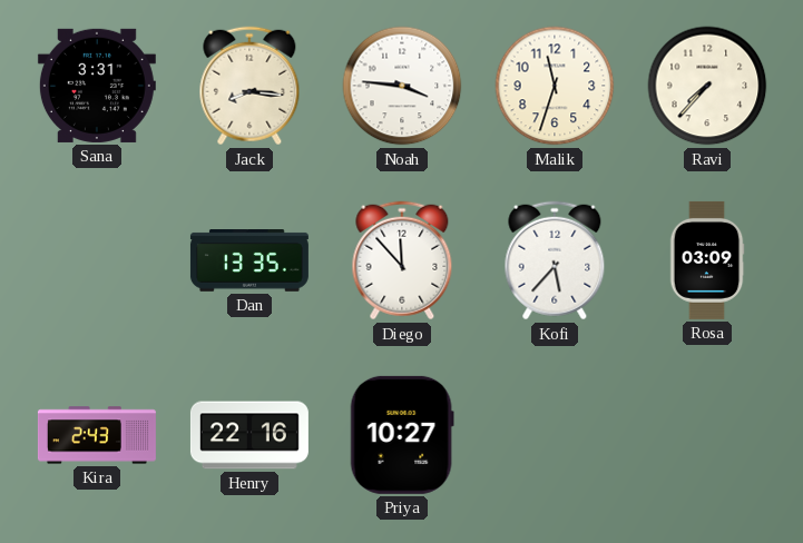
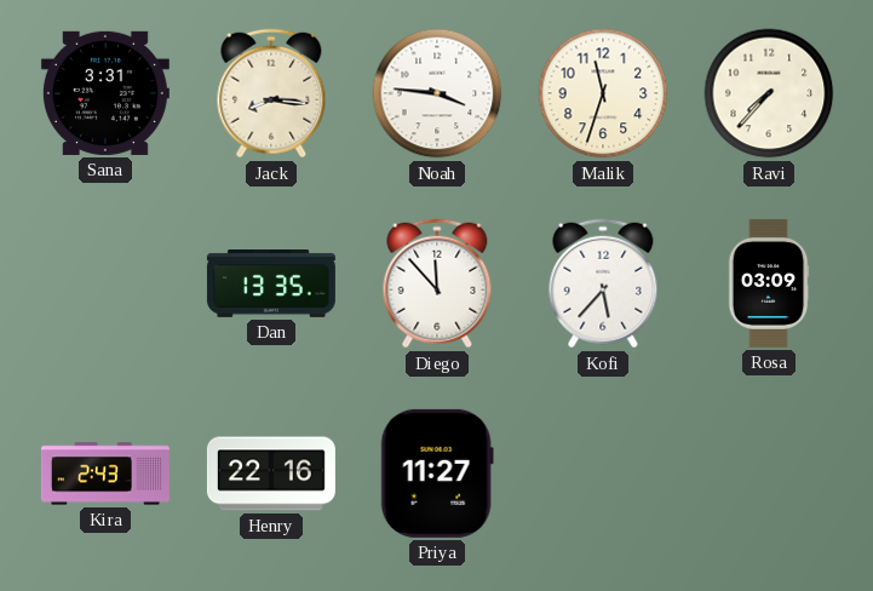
Priya: 10:27 -> 11:27 (437, 474)
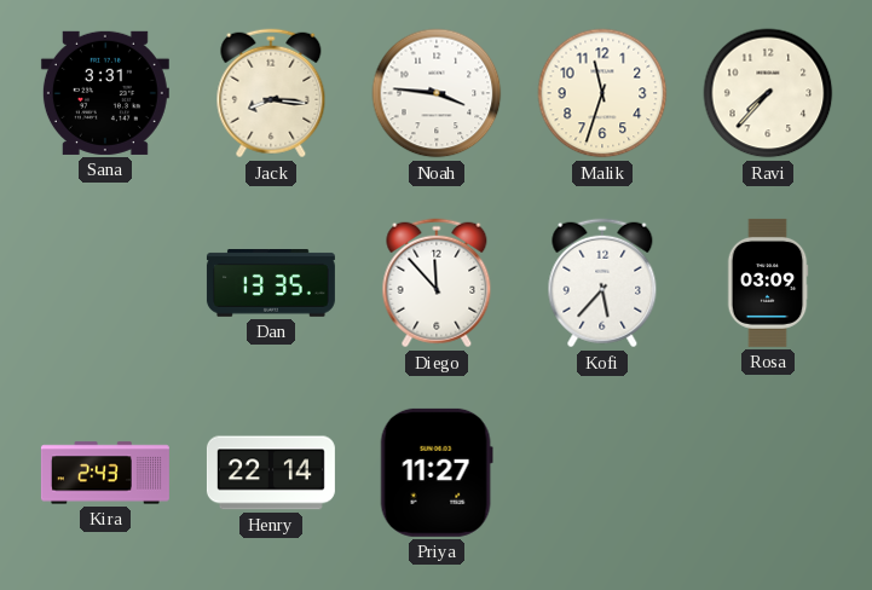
Henry: 22:16 -> 22:14 (271, 473)
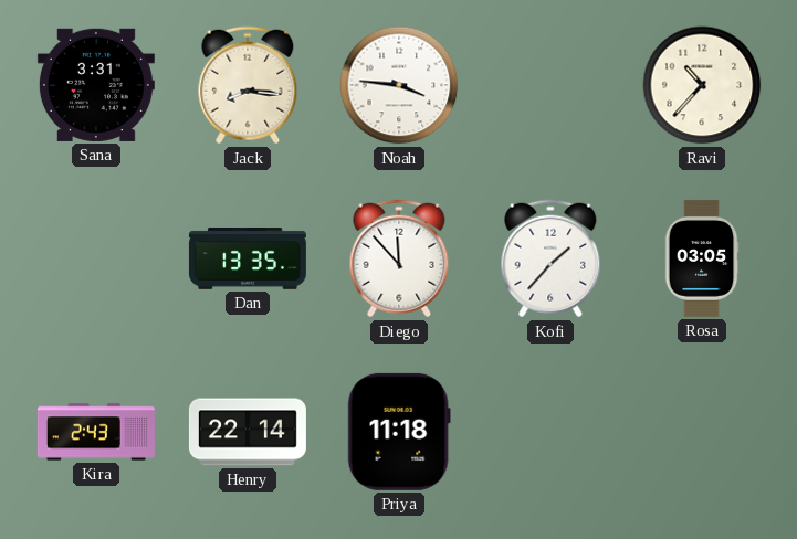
Malik: 11:33 -> none (602, 93)
Ravi: 7:37 -> 10:37 (702, 85)
Kofi: 5:37 -> 1:37 (550, 258)
Rosa: 03:09 -> 03:05 (702, 258)
Priya: 11:27 -> 11:18 (399, 432)
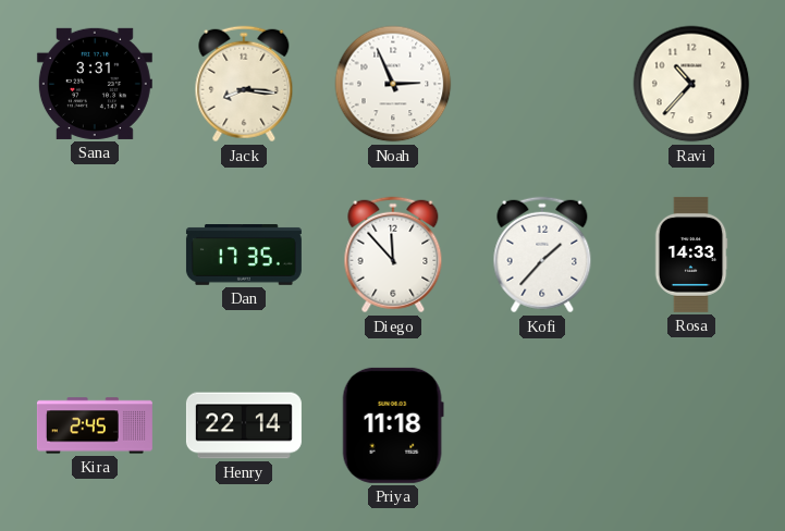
Noah: 3:46 -> 2:56 (393, 84)
Dan: 13:35 -> 17:35 (244, 255)
Rosa: 03:05 -> 14:33 (691, 255)
Kira: 2:43 -> 2:45 (95, 425)
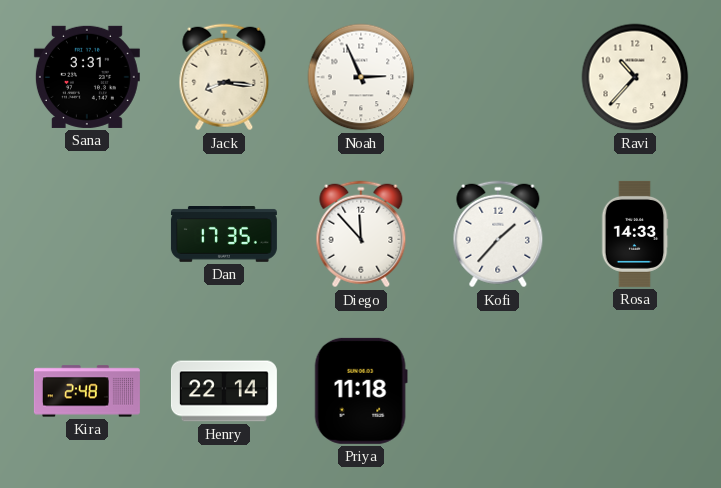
Kira: 2:45 -> 2:48 (87, 391)
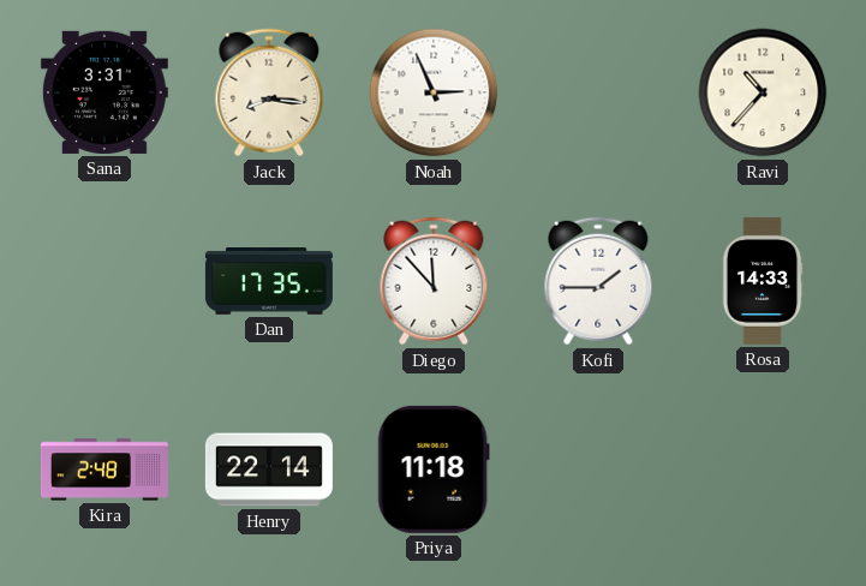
Kofi: 1:37 -> 1:45 (598, 281)
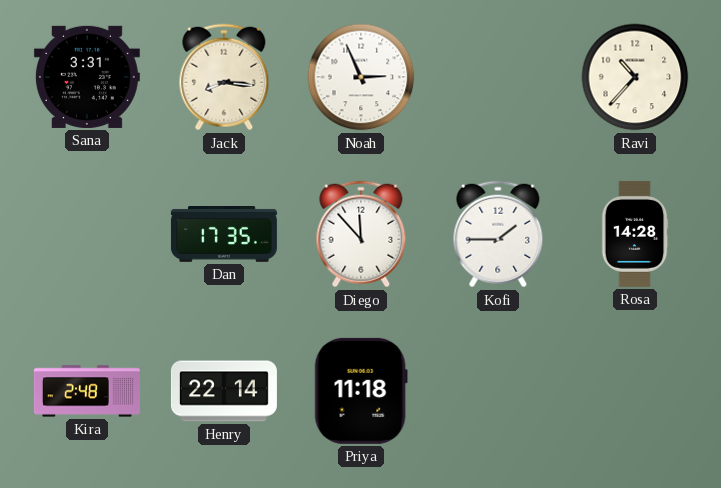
Rosa: 14:33 -> 14:28 (635, 234)
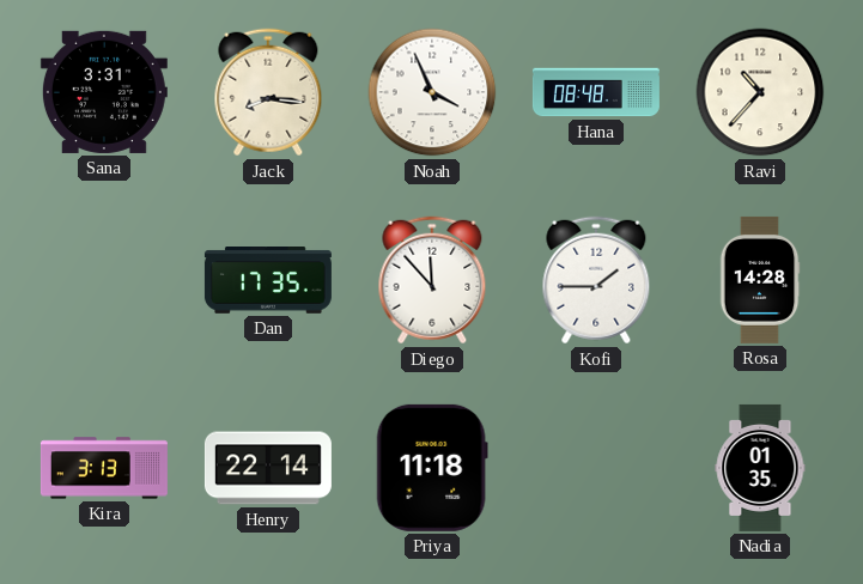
Noah: 2:56 -> 3:56 (432, 92)
Hana: none -> 08:48 (596, 92)
Kira: 2:48 -> 3:13 (104, 468)
Nadia: none -> 01:35 (760, 468)
